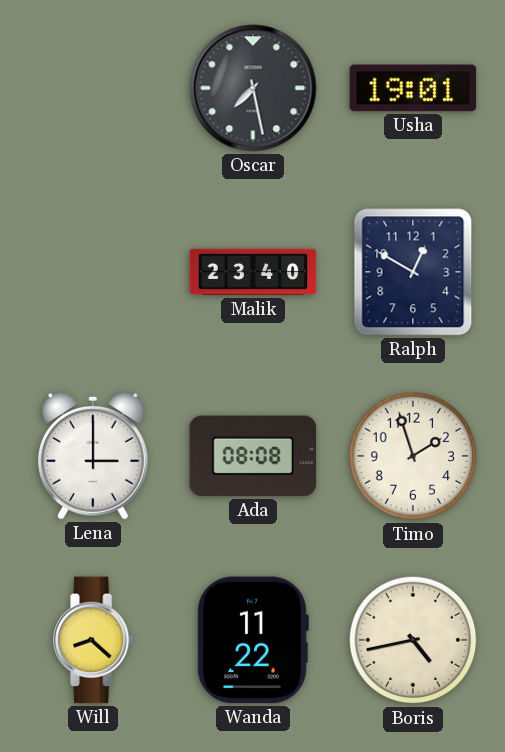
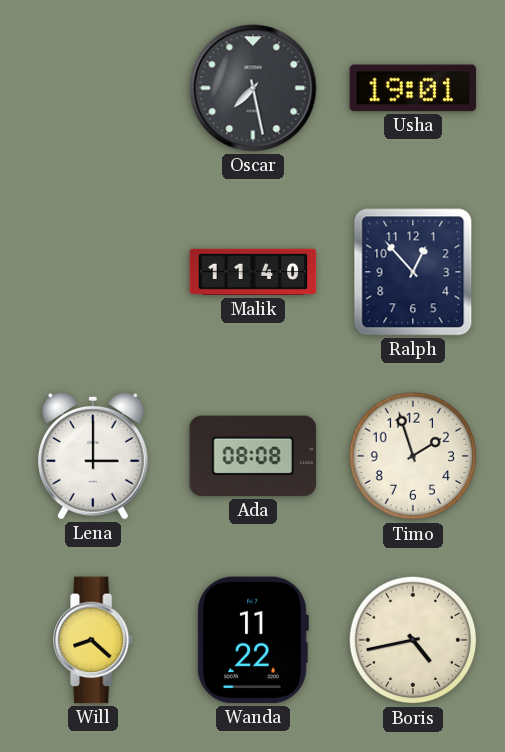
Malik: 23:40 -> 11:40 (253, 272)
Ralph: 12:50 -> 12:53 (413, 272)
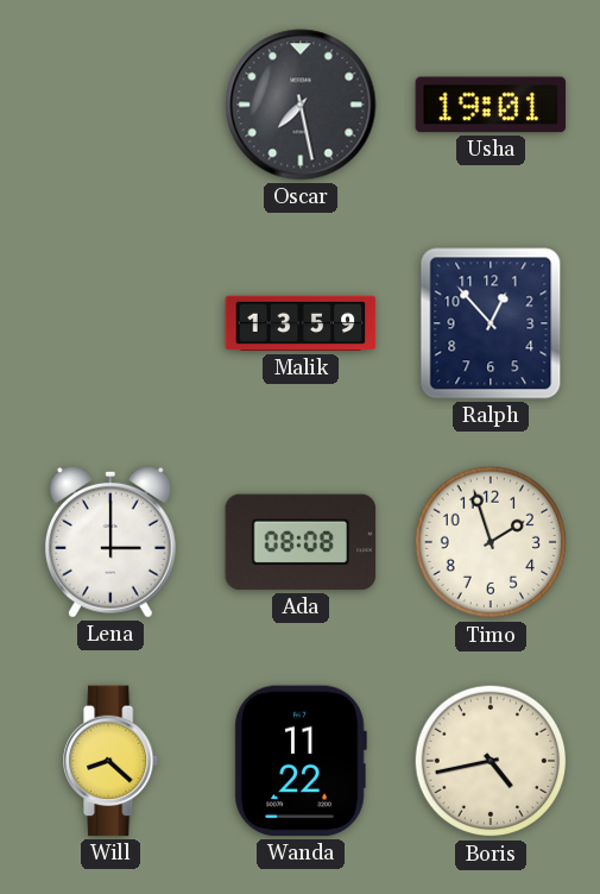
Malik: 11:40 -> 13:59 (301, 323)
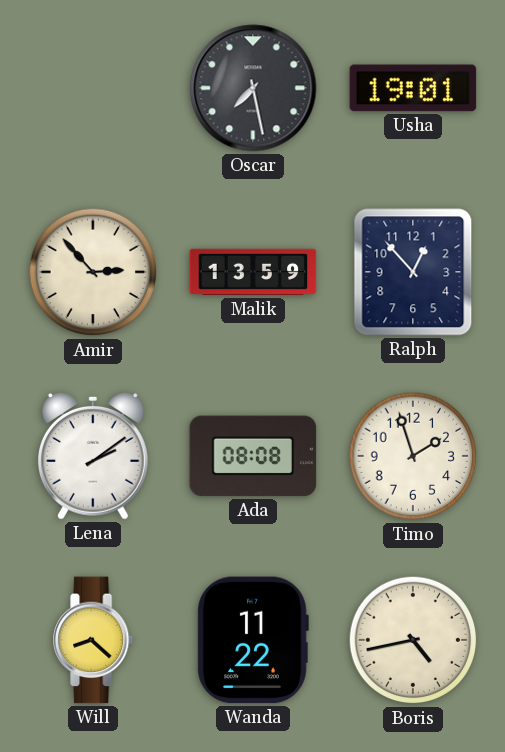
Amir: none -> 2:53 (93, 272)
Lena: 3:00 -> 2:09 (93, 456)
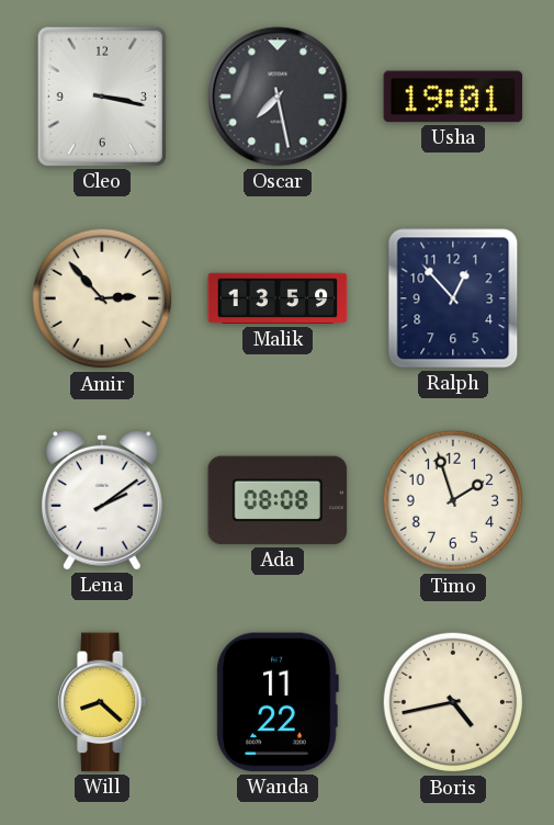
Cleo: none -> 3:17 (102, 97)
